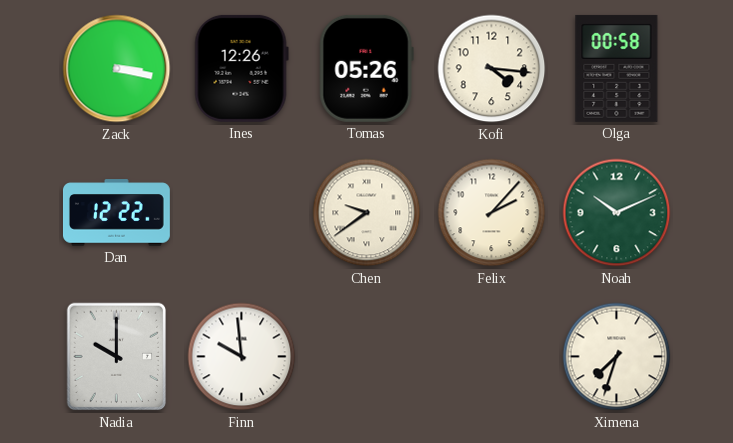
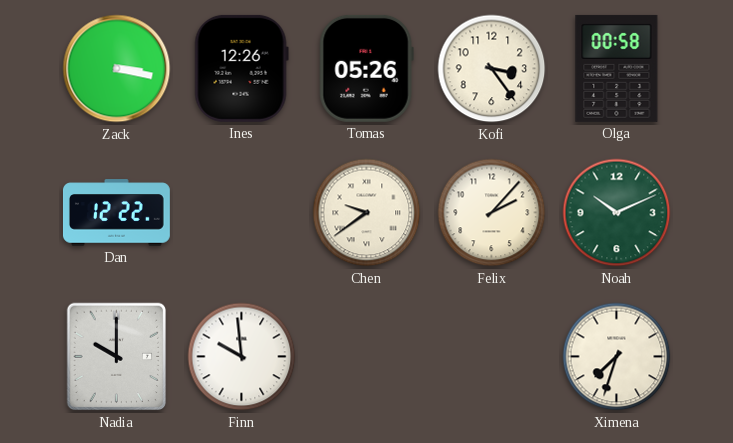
Kofi: 4:16 -> 3:24 (492, 69)
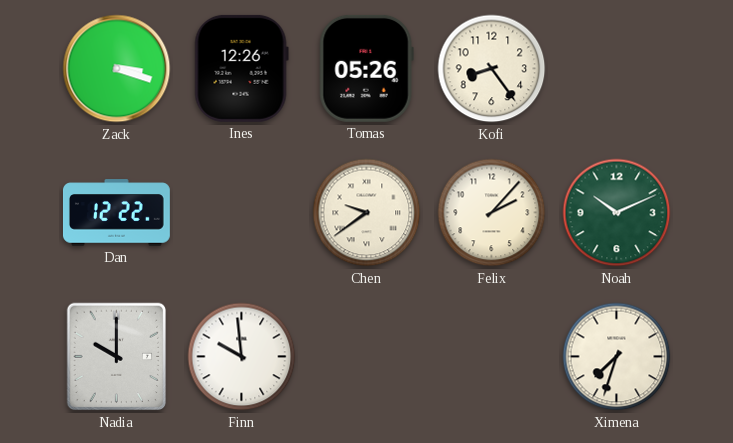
Zack: 3:17 -> 3:18 (117, 69)
Kofi: 3:24 -> 8:24 (492, 69)
Olga: 00:58 -> none (617, 68)
